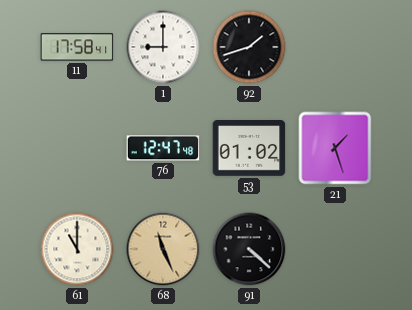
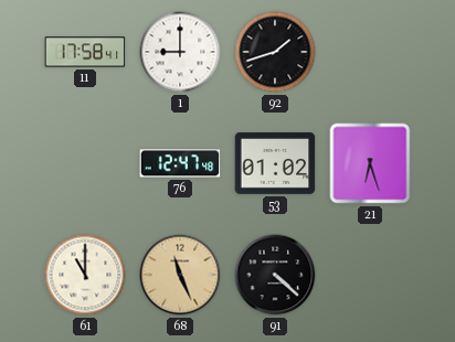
21: 1:27 -> 6:27 (370, 163)
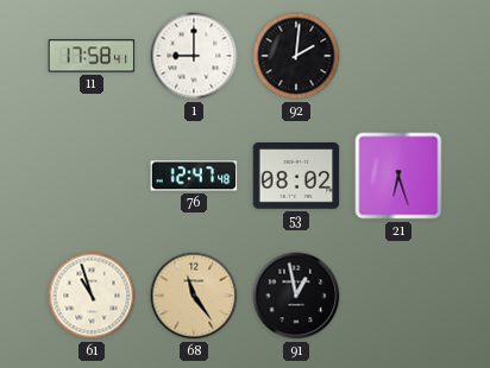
92: 1:42 -> 2:01 (296, 56)
53: 01:02 -> 08:02 (296, 177)
61: 11:00 -> 10:57 (92, 296)
68: 11:26 -> 11:24 (194, 296)
91: 4:22 -> 12:58 (296, 296)
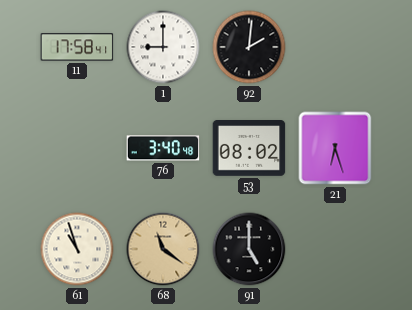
76: 12:47 -> 3:40 (163, 148)
68: 11:24 -> 11:21 (163, 249)
91: 12:58 -> 5:00 (249, 249)
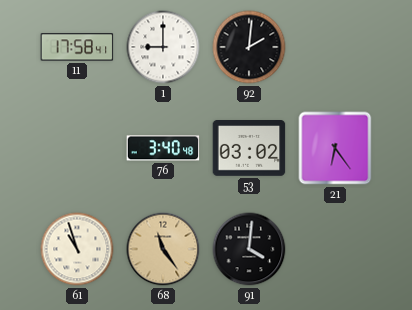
53: 08:02 -> 03:02 (249, 149)
21: 6:27 -> 6:24 (335, 148)
68: 11:21 -> 11:24 (163, 249)
91: 5:00 -> 4:01 (249, 249)
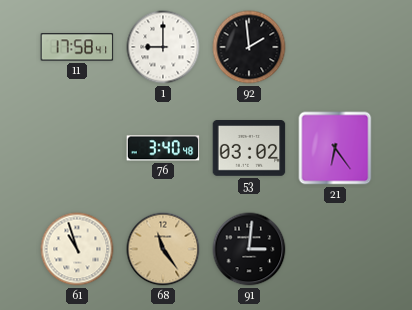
92: 2:01 -> 1:59 (249, 47)
91: 4:01 -> 3:01 (249, 249)
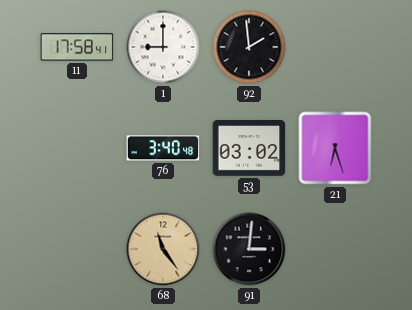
21: 6:24 -> 6:27 (335, 148)
61: 10:57 -> none (77, 249)
